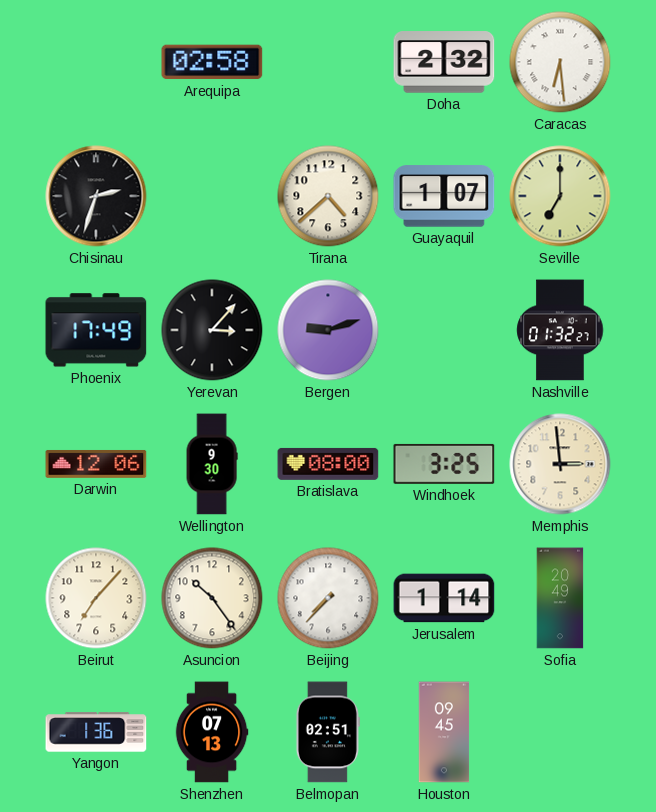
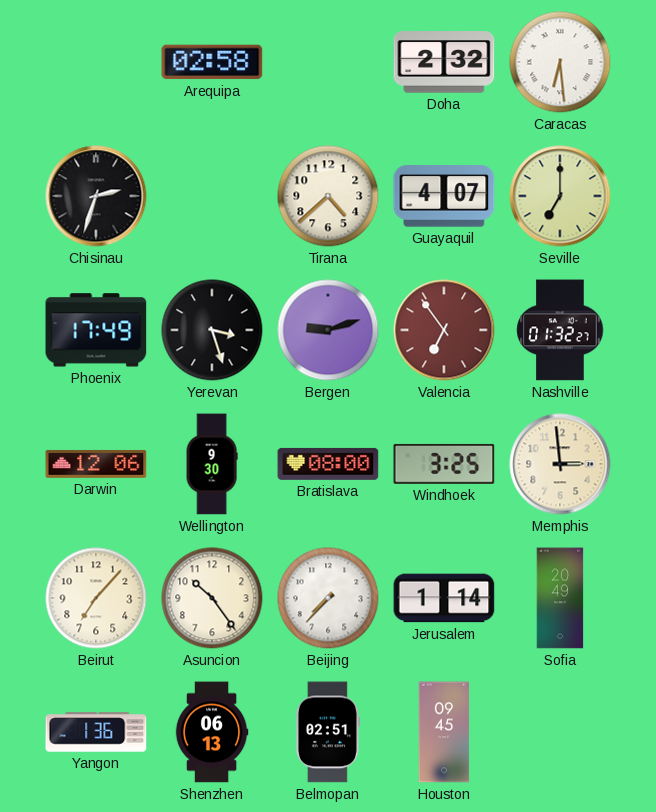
Guayaquil: 1:07 -> 4:07 (444, 196)
Yerevan: 3:07 -> 3:27 (212, 330)
Valencia: none -> 6:54 (444, 330)
Shenzhen: 07:13 -> 06:13 (212, 732)
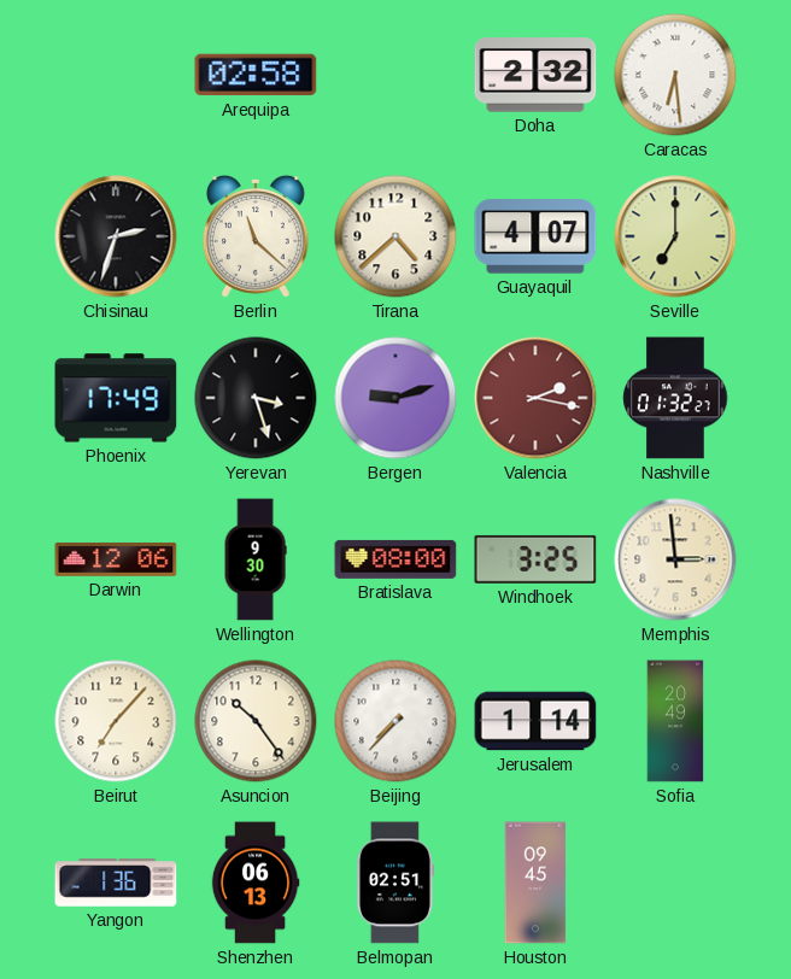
Berlin: none -> 11:22 (256, 236)
Valencia: 6:54 -> 2:17 (535, 398)
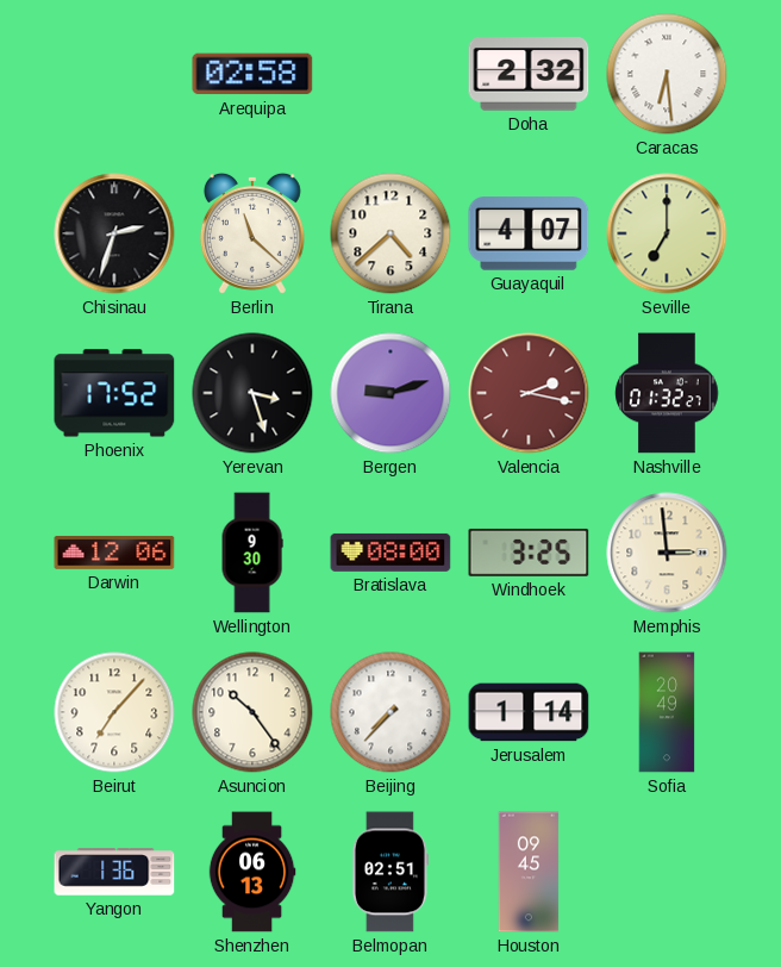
Phoenix: 17:49 -> 17:52 (114, 393)
